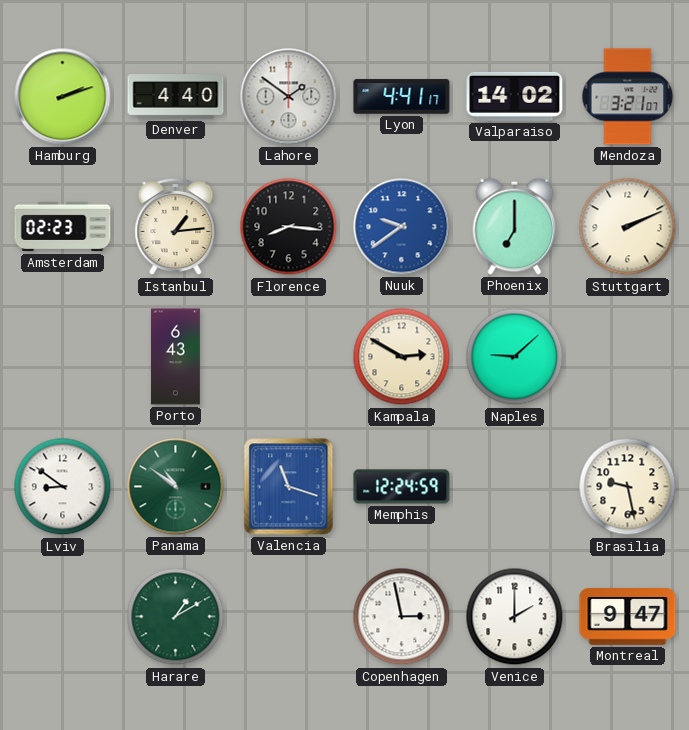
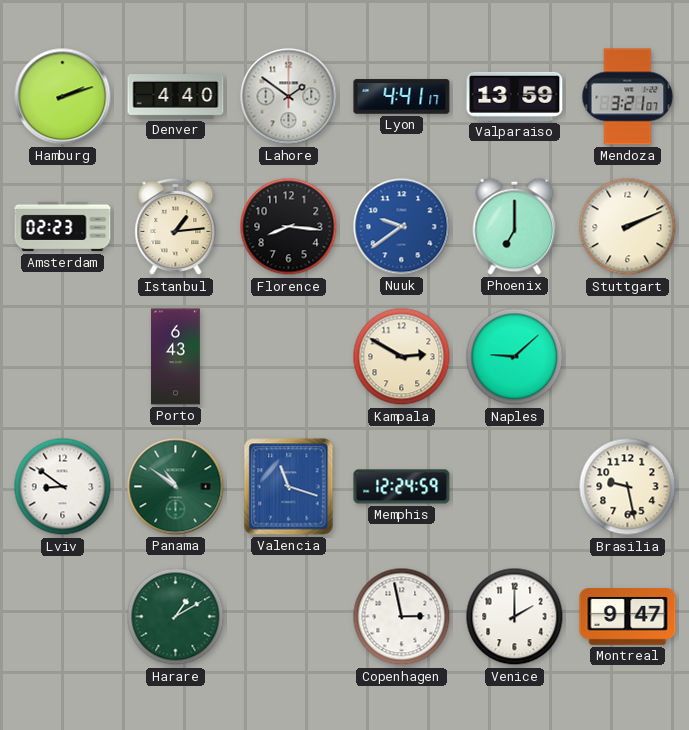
Valparaiso: 14:02 -> 13:59 (515, 96)
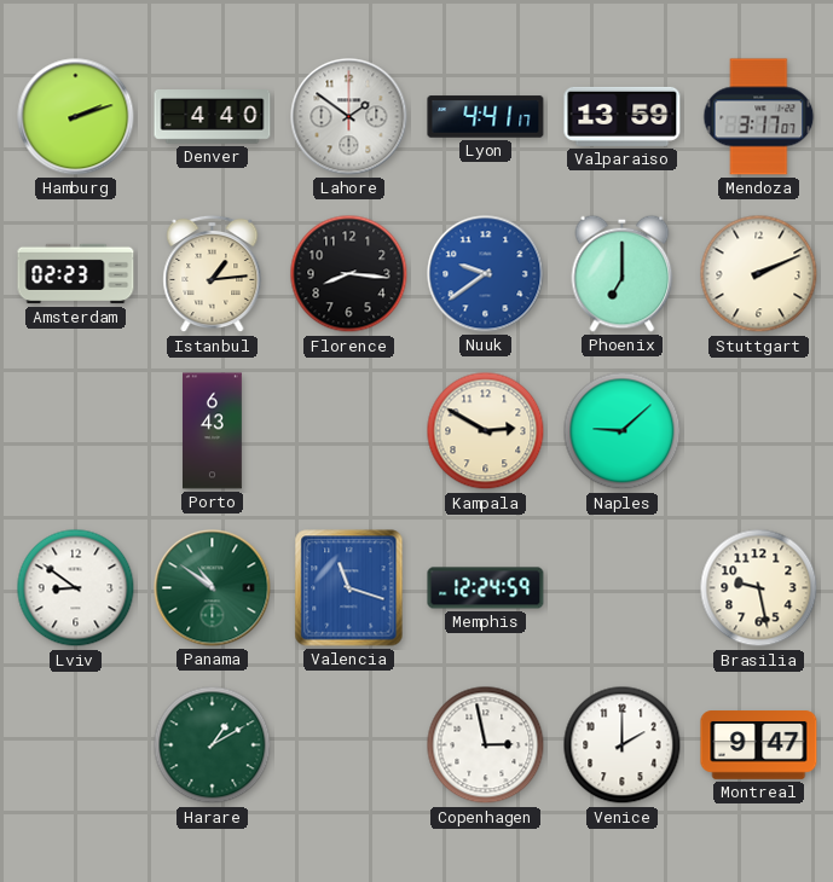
Mendoza: 3:21 -> 3:17 (759, 117)
